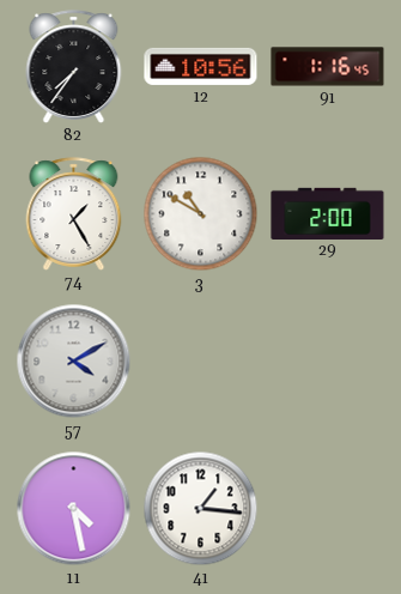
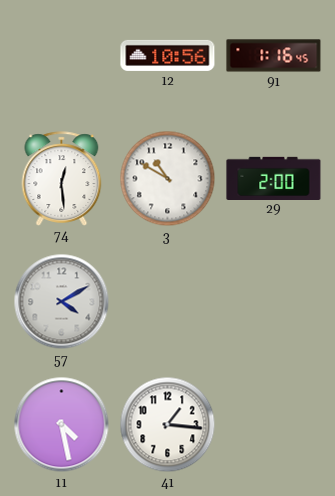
82: 7:36 -> none (74, 67)
74: 1:25 -> 12:29 (62, 179)
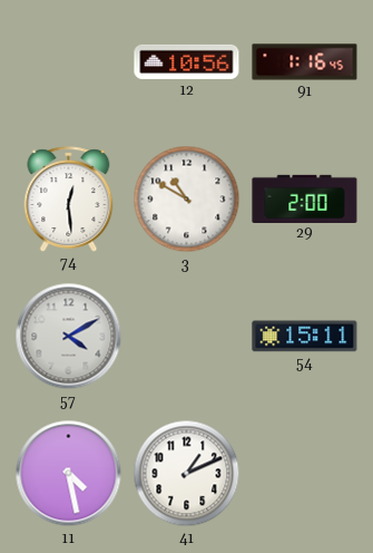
54: none -> 15:11 (305, 337)
41: 1:16 -> 1:11 (187, 474)
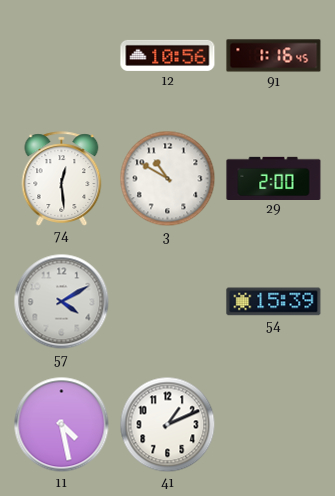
54: 15:11 -> 15:39 (274, 302)
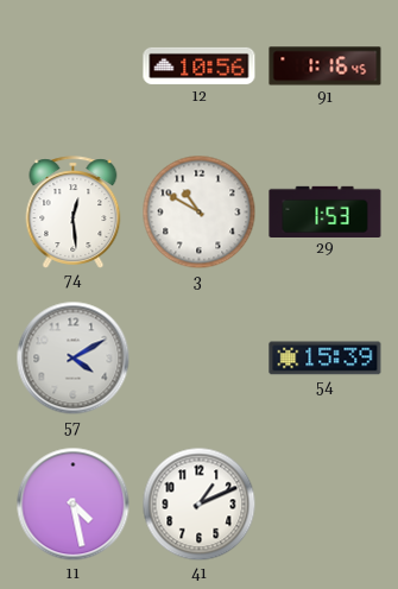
29: 2:00 -> 1:53 (326, 211)
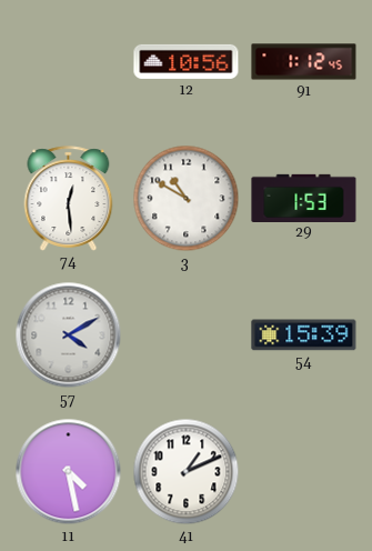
91: 1:16 -> 1:12 (304, 62)
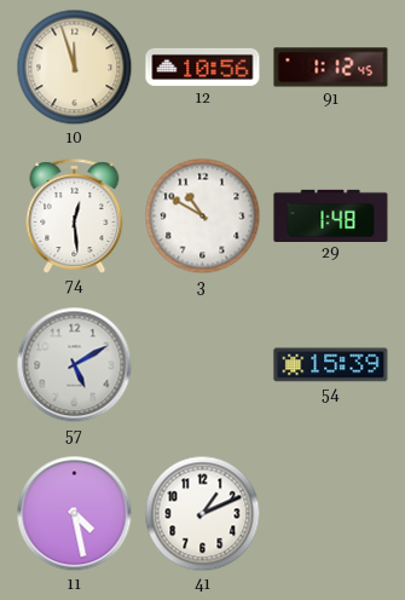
10: none -> 11:57 (75, 68)
29: 1:53 -> 1:48 (331, 215)
57: 4:10 -> 5:10 (75, 365)
